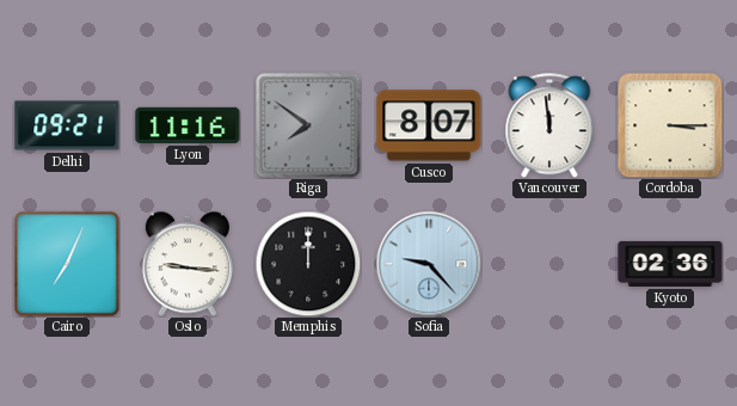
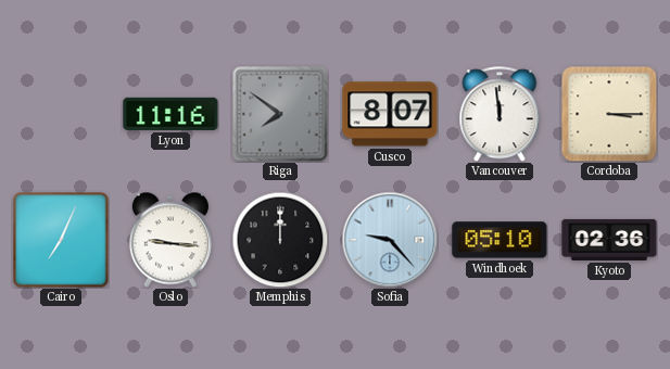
Delhi: 09:21 -> none (67, 125)
Windhoek: none -> 05:10 (500, 240)
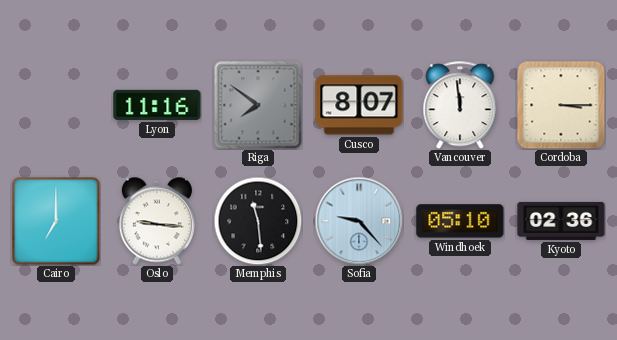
Cairo: 7:04 -> 7:00 (56, 221)
Memphis: 12:00 -> 11:29 (258, 221)
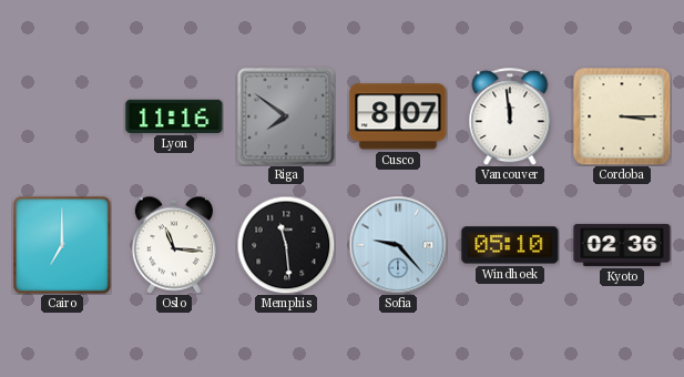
Oslo: 9:16 -> 11:16 (174, 245)
